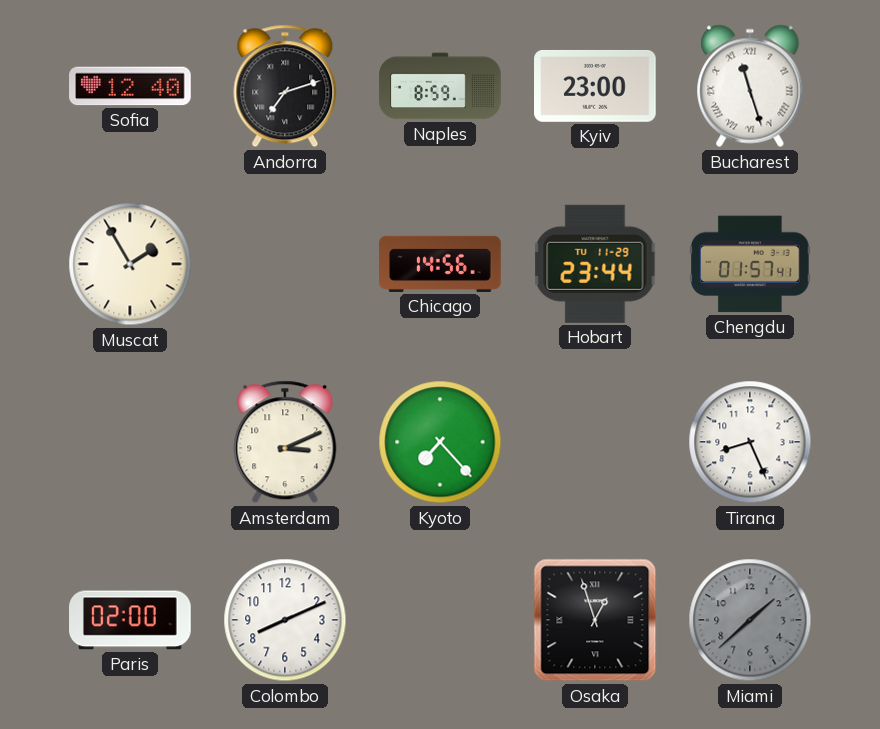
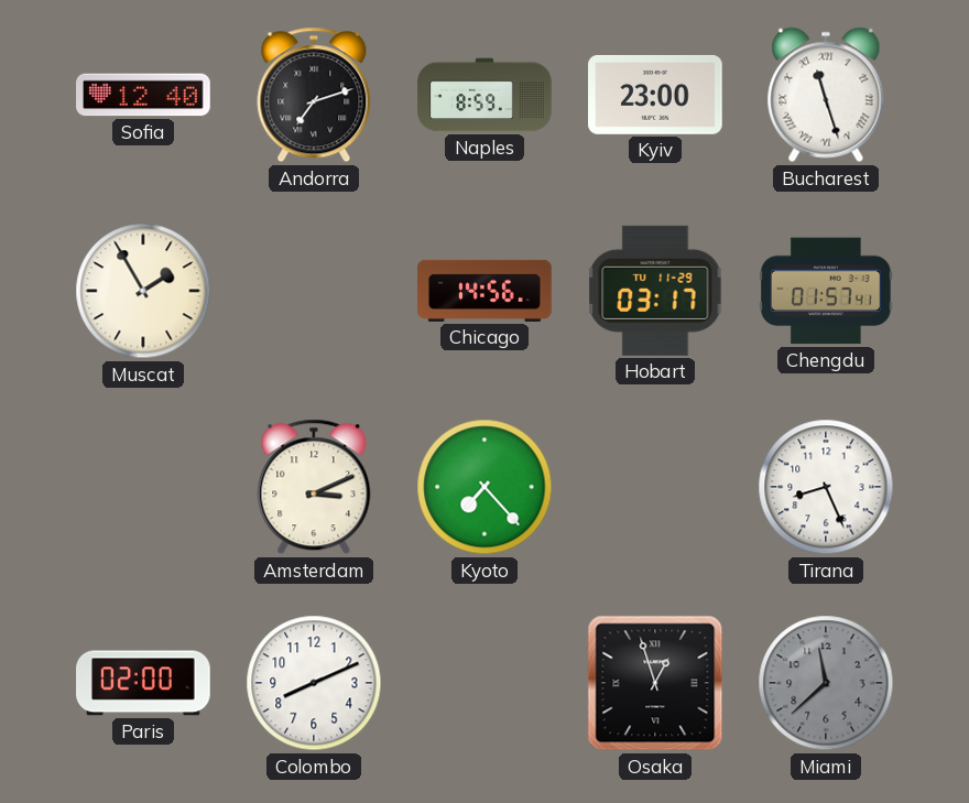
Hobart: 23:44 -> 03:17 (655, 291)
Miami: 1:38 -> 11:38 (826, 683)
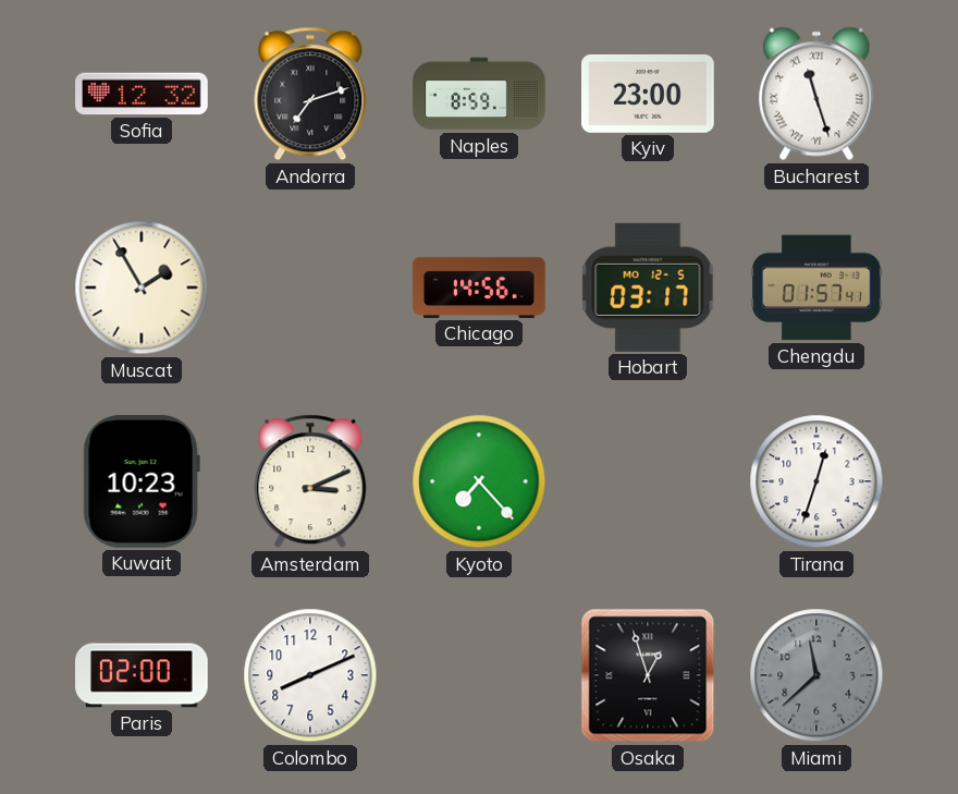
Sofia: 12:40 -> 12:32 (142, 94)
Hobart date: TU 11-29 -> MO 12-5 (648, 288)
Kuwait: none -> 10:23 (142, 482)
Tirana: 8:26 -> 12:33 (816, 481)
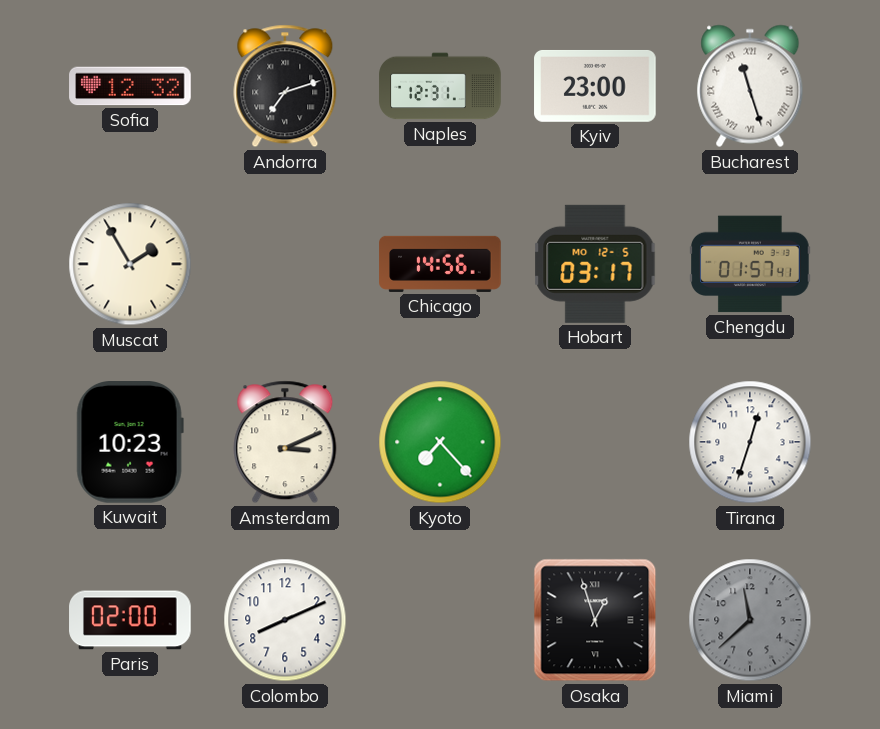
Naples: 8:59 -> 12:31 (440, 86)
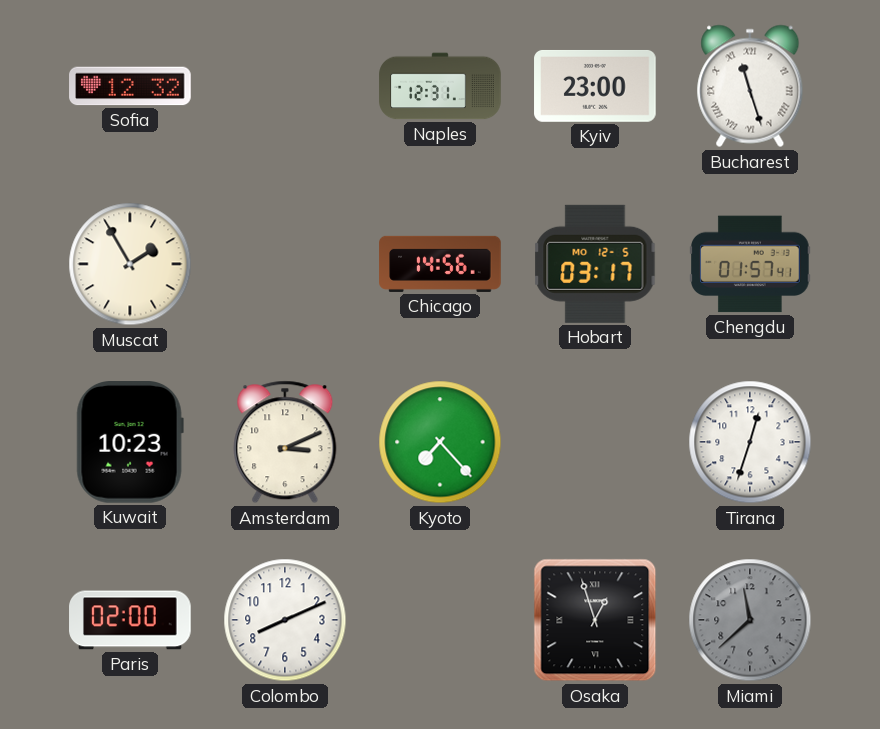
Andorra: 7:12 -> none (285, 86)
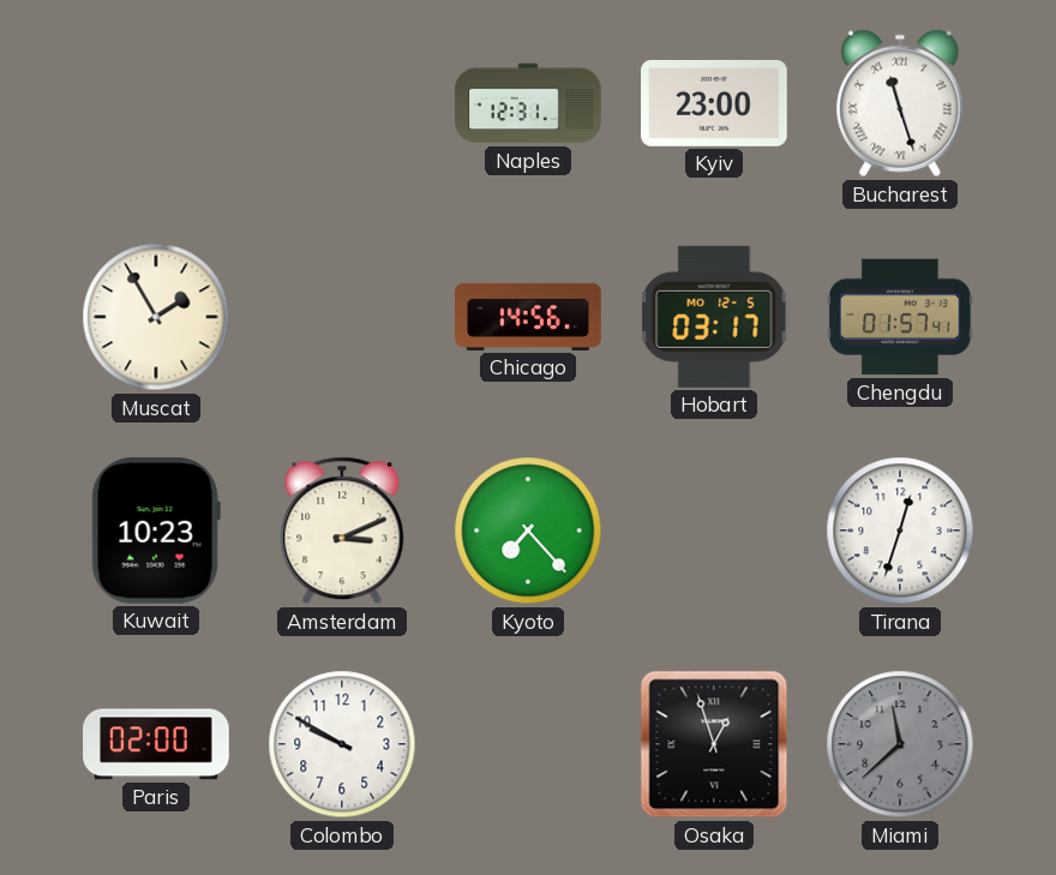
Sofia: 12:32 -> none (130, 86)
Colombo: 8:11 -> 9:50 (342, 744)
